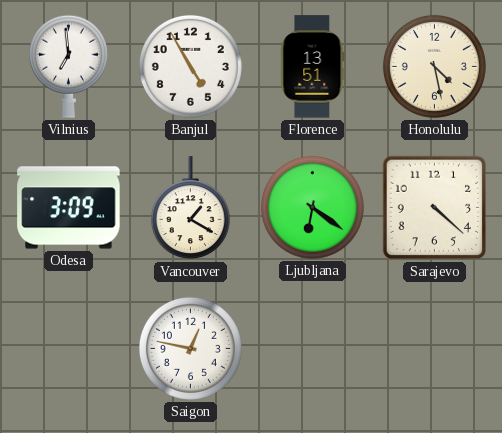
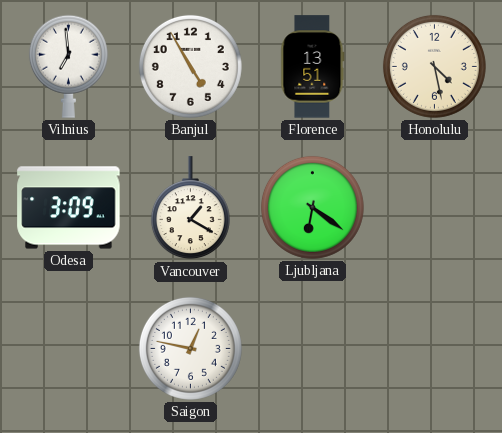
Sarajevo: 4:22 -> none (435, 208)
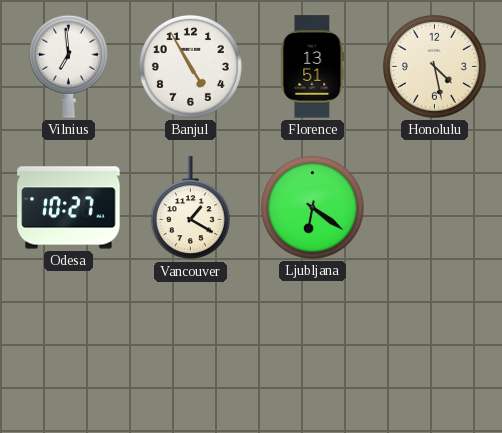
Odesa: 3:09 -> 10:27 (69, 208)
Saigon: 12:47 -> none (190, 348)
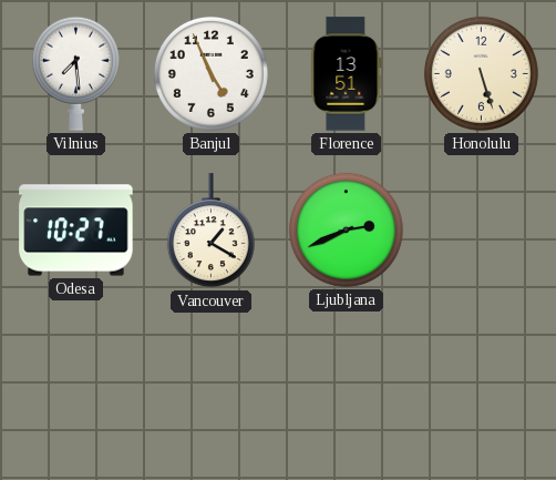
Vilnius: 6:59 -> 7:29 (75, 73)
Banjul: 4:55 -> 4:56 (210, 73)
Honolulu: 4:28 -> 5:27 (481, 73)
Ljubljana: 6:21 -> 2:41 (346, 229)
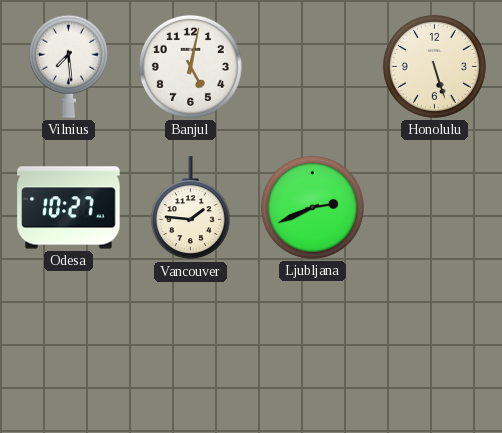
Banjul: 4:56 -> 5:02 (190, 66)
Florence: 13:51 -> none (347, 74)
Vancouver: 1:20 -> 1:46 (190, 208)
